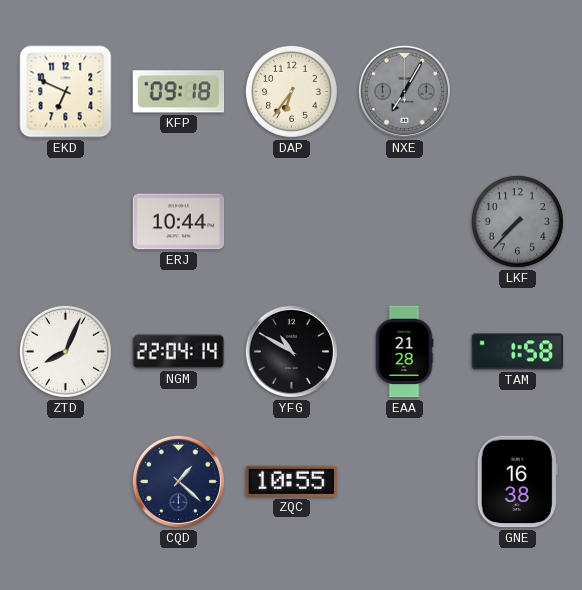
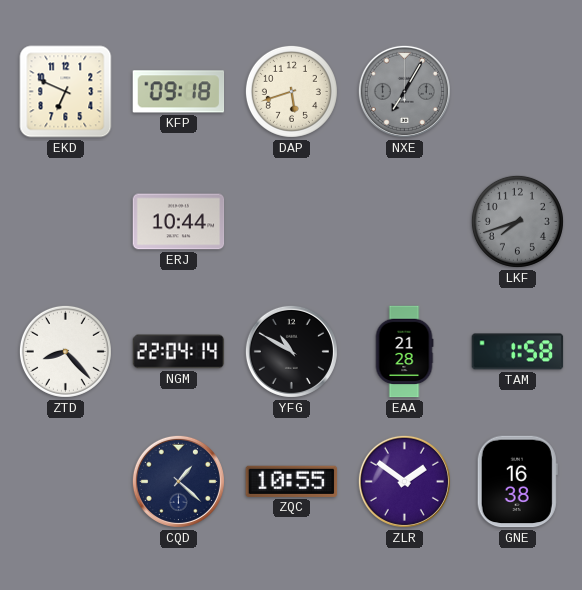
DAP: 6:36 -> 5:42 (291, 91)
LKF: 7:37 -> 7:42 (517, 221)
ZTD: 8:04 -> 8:23 (65, 351)
ZLR: none -> 1:51 (404, 481)
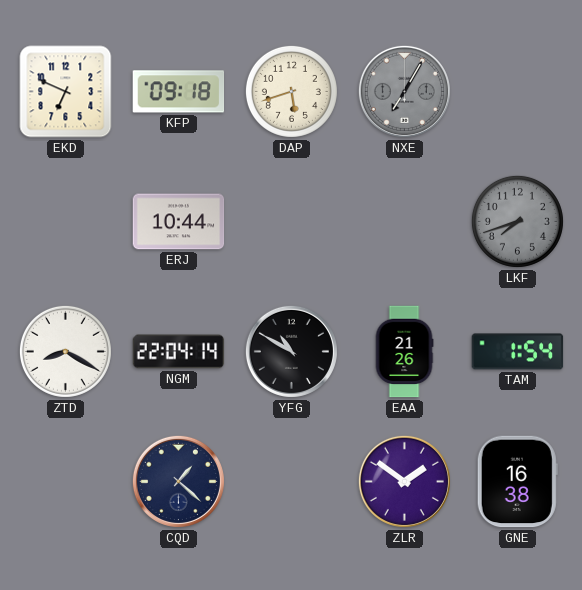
ZTD: 8:23 -> 8:20 (65, 351)
EAA: 21:28 -> 21:26 (404, 352)
TAM: 1:58 -> 1:54 (518, 352)
ZQC: 10:55 -> none (292, 481)
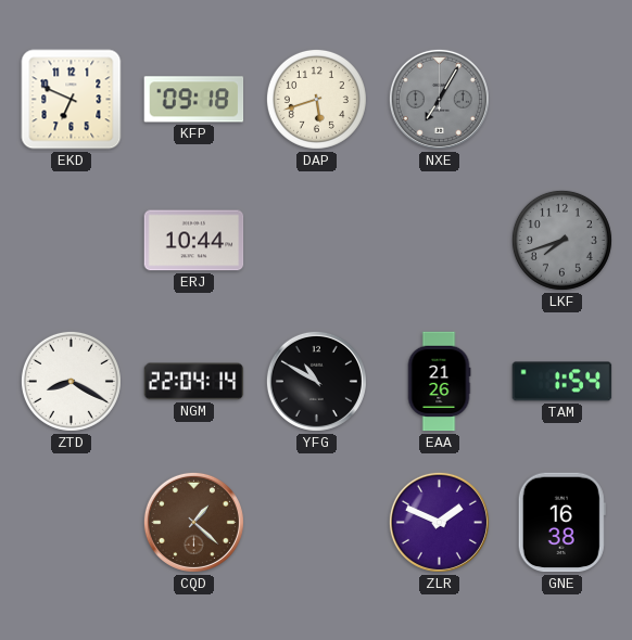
CQD dial: navy -> brown (193, 522)
ZLR: 1:51 -> 1:49 (439, 522)
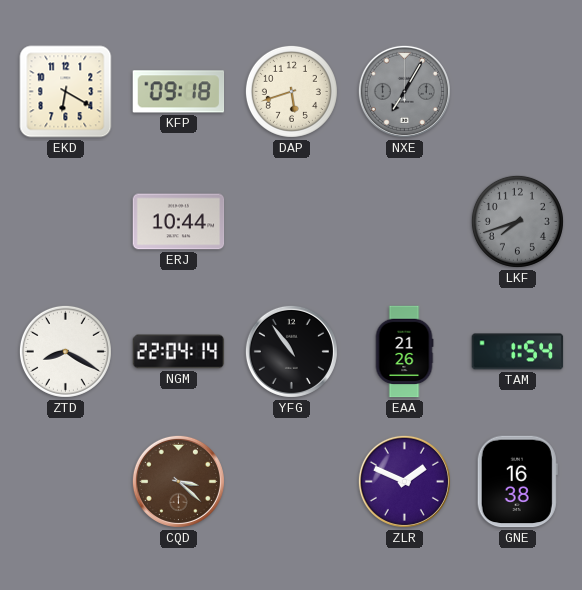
EKD: 6:49 -> 6:20 (66, 92)
YFG: 10:50 -> 10:54 (291, 351)
CQD: 1:22 -> 3:22 (178, 481)
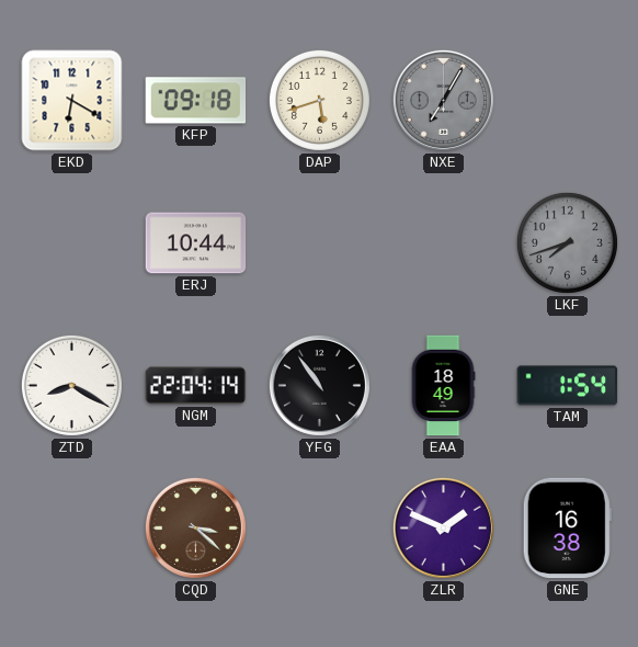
EAA: 21:26 -> 18:49 (443, 386)
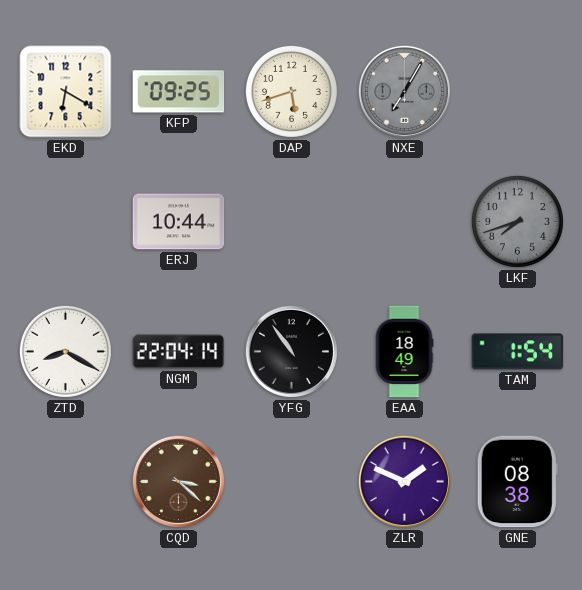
KFP: 09:18 -> 09:25 (179, 92)
GNE: 16:38 -> 08:38 (517, 482)
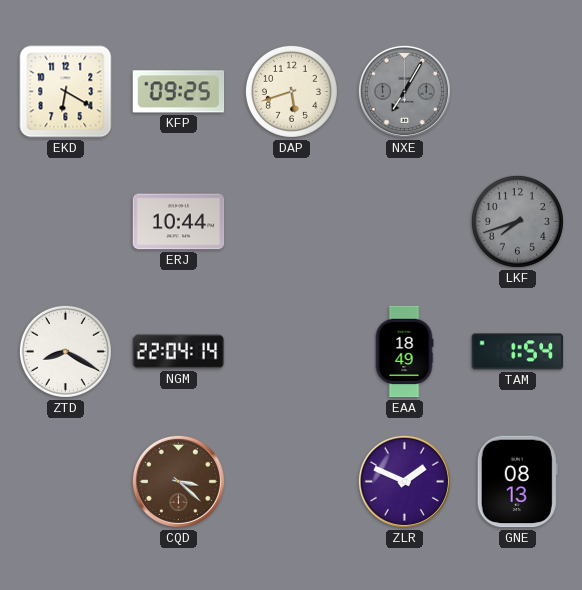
YFG: 10:54 -> none (291, 351)
GNE: 08:38 -> 08:13 (517, 482)
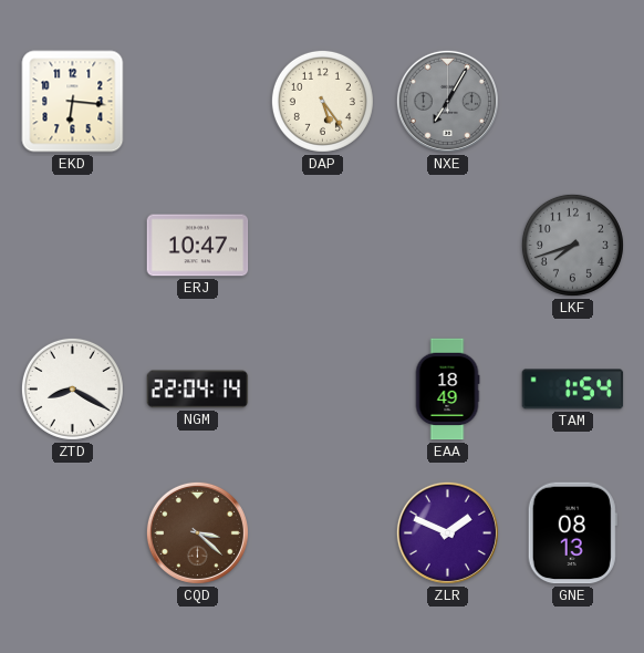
EKD: 6:20 -> 6:16 (73, 102)
KFP: 09:25 -> none (179, 92)
DAP: 5:42 -> 5:24 (322, 101)
ERJ: 10:44 -> 10:47 (198, 246)
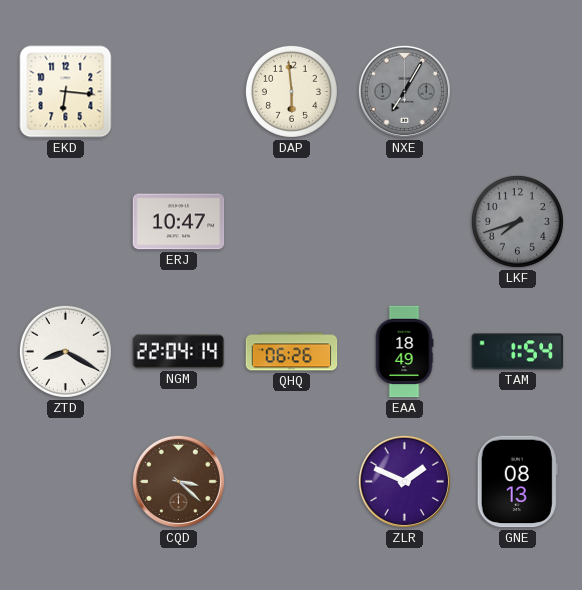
DAP: 5:24 -> 5:59 (291, 91)
QHQ: none -> 06:26 (292, 352)
